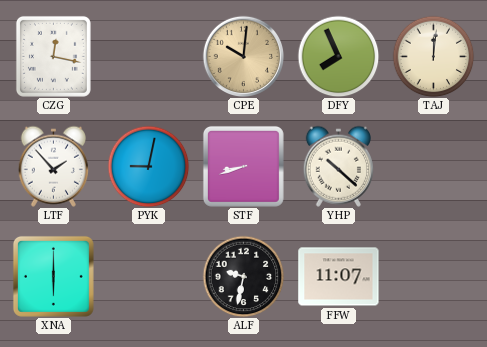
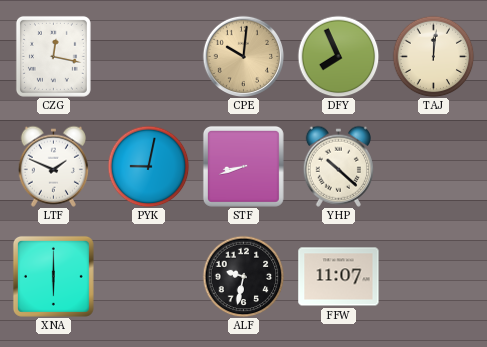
LTF: 1:53 -> 1:49 (53, 166)
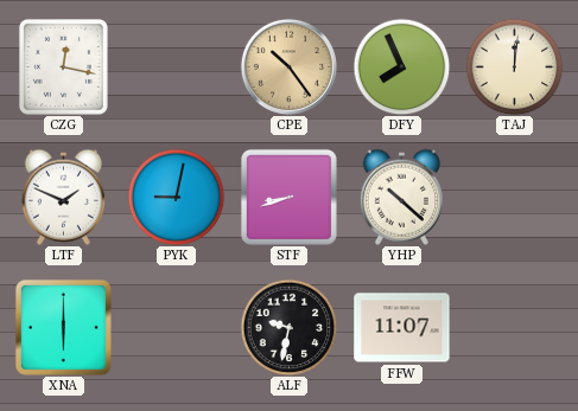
CPE: 10:01 -> 10:24 (288, 66)
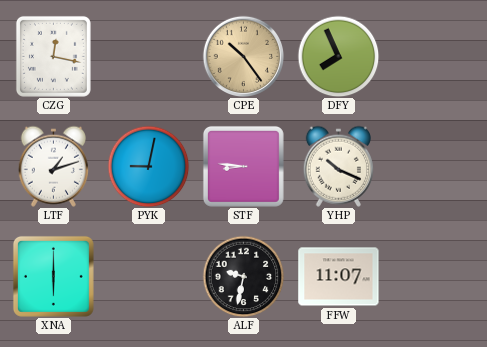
TAJ: 12:01 -> none (514, 66)
LTF: 1:49 -> 1:12 (53, 166)
STF: 8:42 -> 8:46 (243, 166)
YHP: 10:22 -> 10:19 (338, 166)
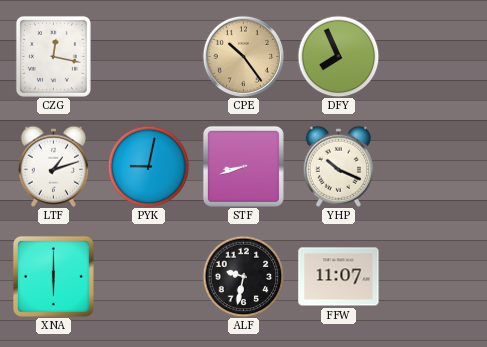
STF: 8:46 -> 8:42 (243, 166)
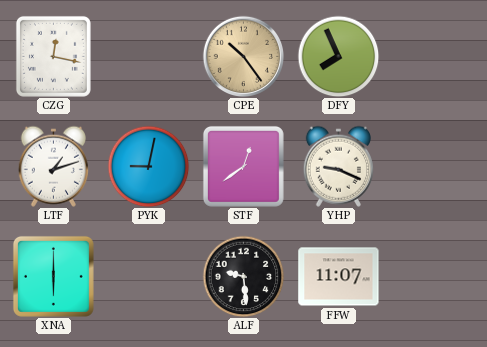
STF: 8:42 -> 12:39 (243, 166)
YHP: 10:19 -> 9:19 (338, 166)
ALF: 9:32 -> 9:29 (243, 276)
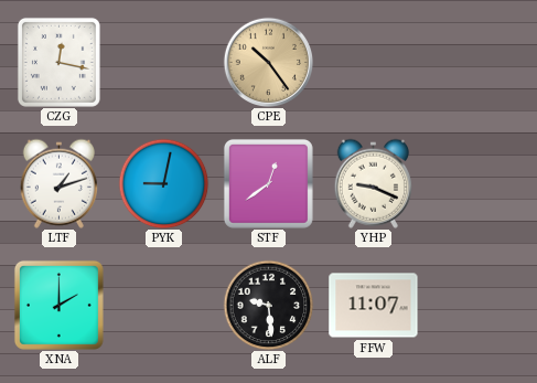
DFY: 7:56 -> none (338, 56)
XNA: 6:00 -> 2:00 (58, 305)
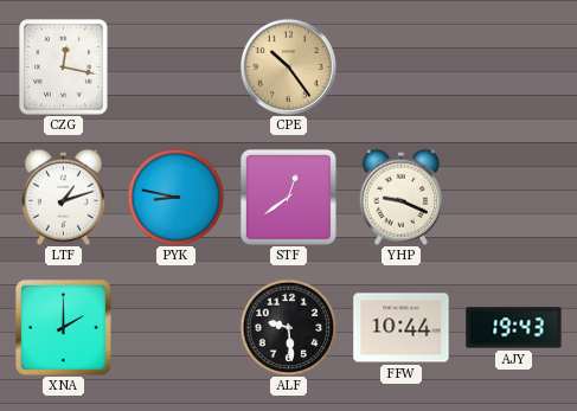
PYK: 9:02 -> 8:47 (175, 197)
FFW: 11:07 -> 10:44 (402, 328)
AJY: none -> 19:43 (514, 328)
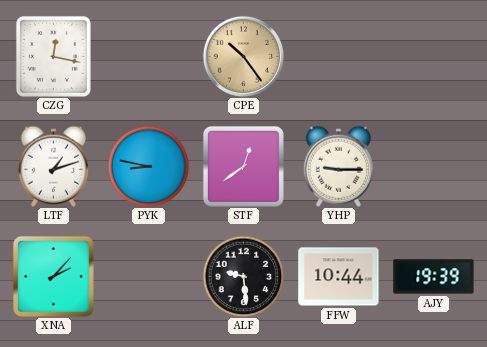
YHP: 9:19 -> 9:15 (338, 166)
XNA: 2:00 -> 2:07 (53, 276)
AJY: 19:43 -> 19:39 (434, 277)
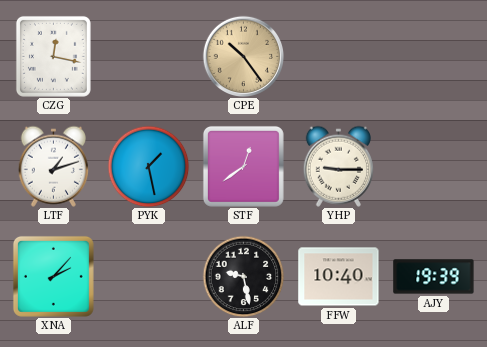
PYK: 8:47 -> 1:28 (148, 166)
ALF: 9:29 -> 9:28 (243, 276)
FFW: 10:44 -> 10:40 (339, 277)
